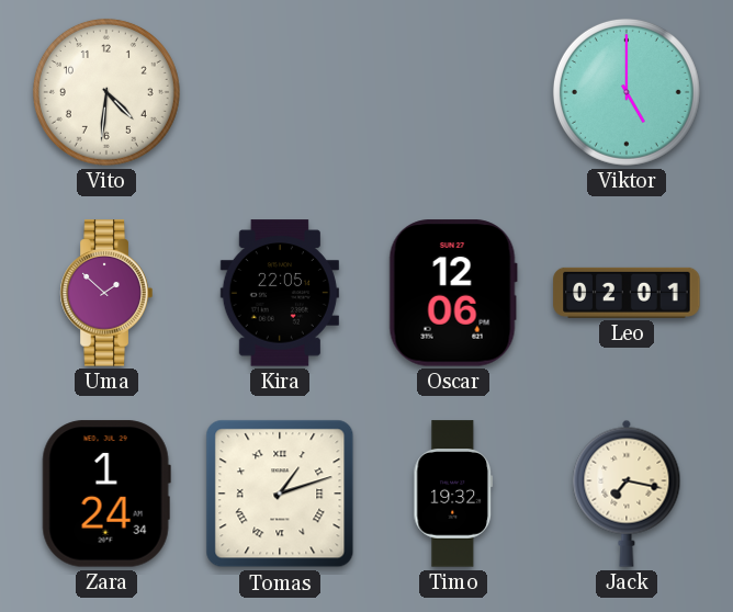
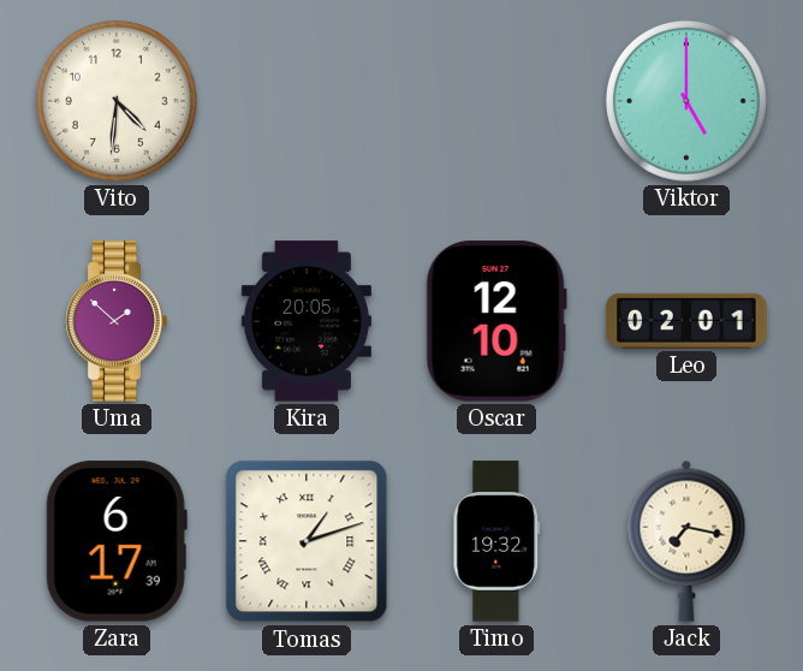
Kira: 22:05 -> 20:05 (307, 321)
Oscar: 12:06 -> 12:10 (496, 321)
Zara: 1:24 -> 6:17 (117, 541)
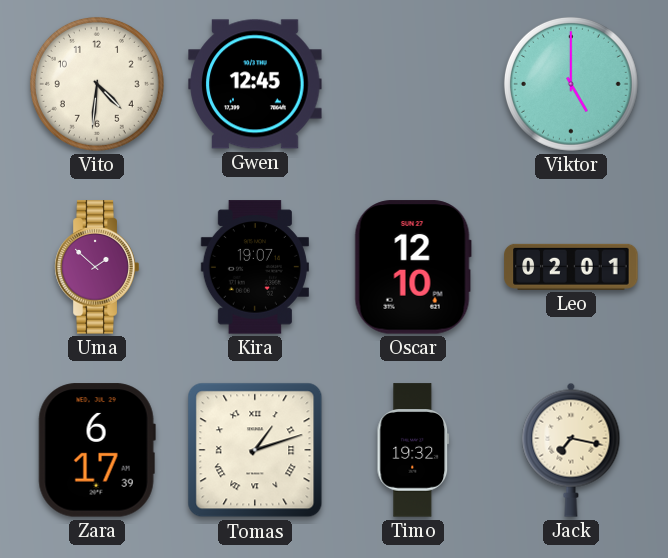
Gwen: none -> 12:45 (255, 84)
Kira: 20:05 -> 19:07 (255, 267)
